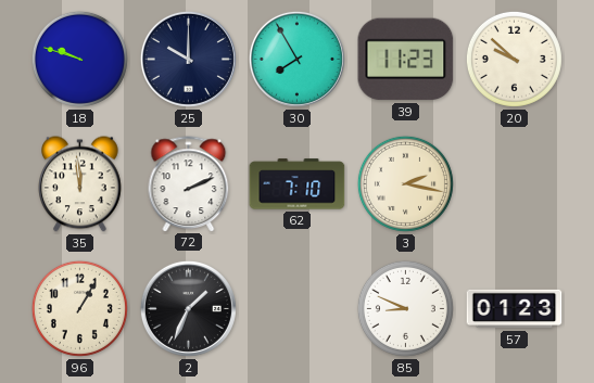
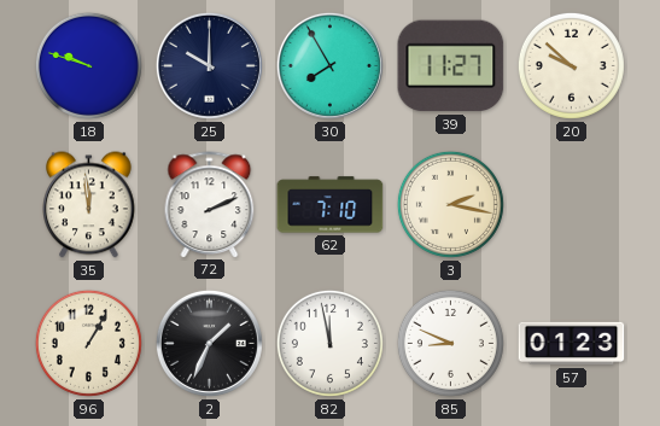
39: 11:23 -> 11:27 (451, 66)
82: none -> 11:58 (329, 343)
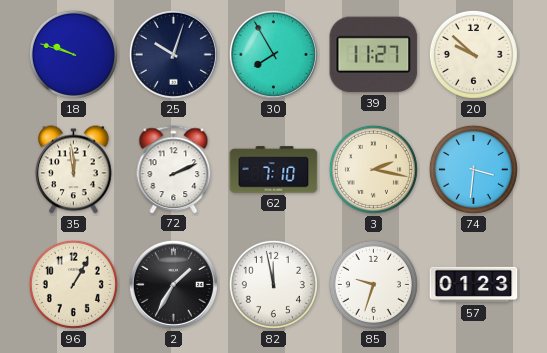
25: 10:00 -> 10:03 (173, 54)
74: none -> 3:31 (473, 169)
2: 1:34 -> 1:35 (173, 284)
85: 8:49 -> 9:33 (373, 284)
